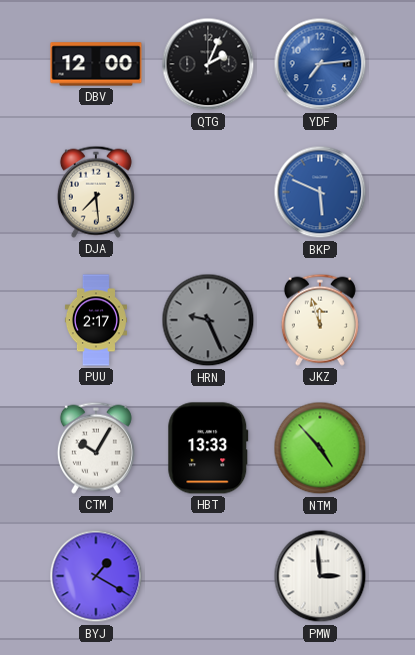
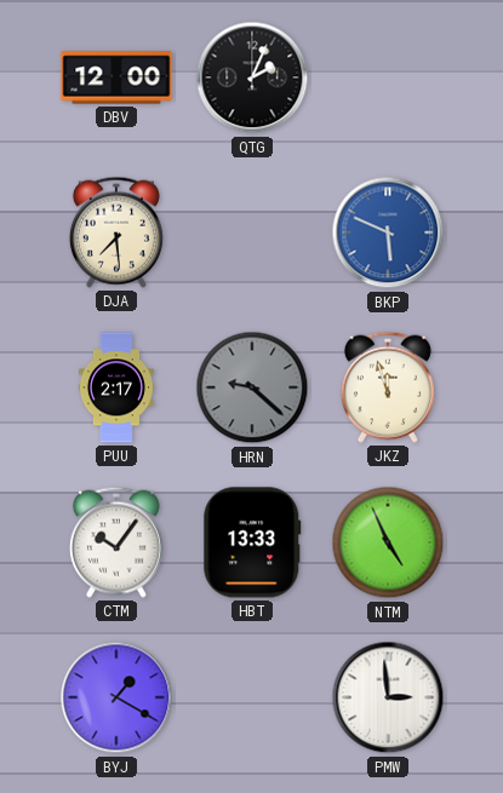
YDF: 7:14 -> none (320, 64)
HRN: 9:26 -> 9:22 (252, 387)
CTM: 10:05 -> 10:06 (116, 542)
NTM: 4:53 -> 4:56 (388, 542)
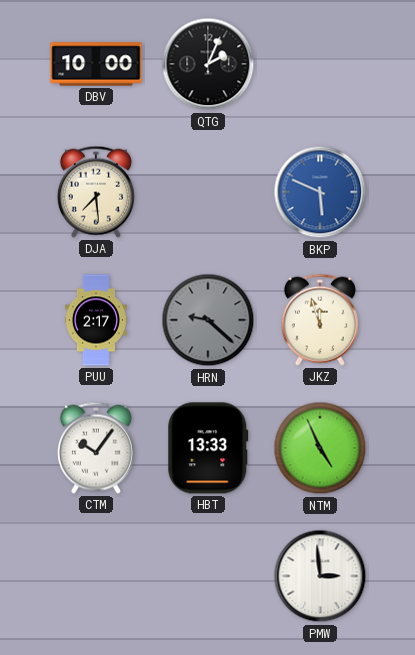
DBV: 12:00 -> 10:00 (96, 64)
BYJ: 1:20 -> none (116, 697)
